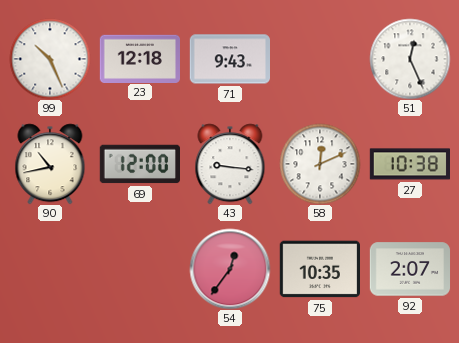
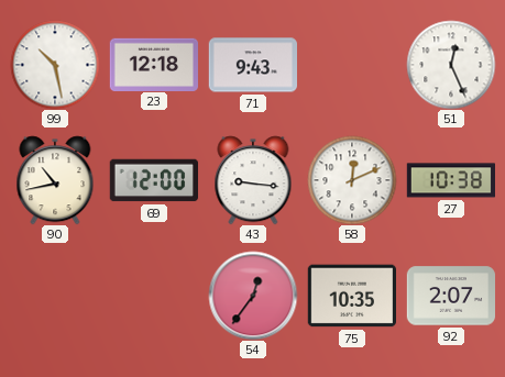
99: 10:26 -> 10:28 (55, 65)
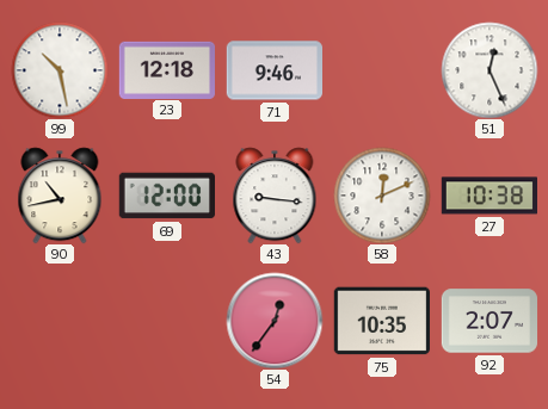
71: 9:43 -> 9:46 (273, 70)
